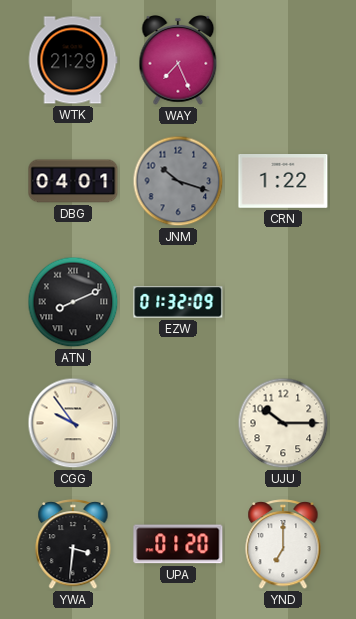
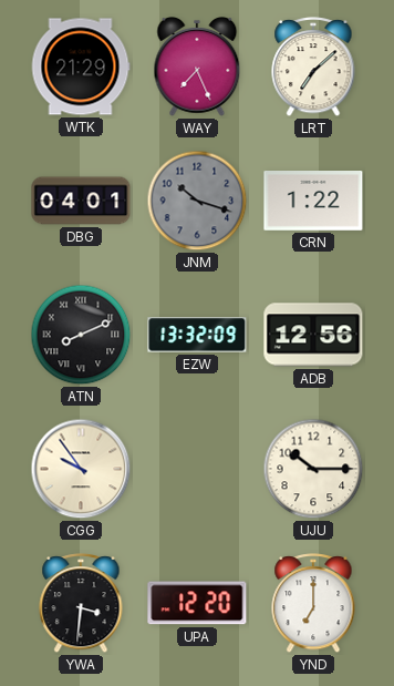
LRT: none -> 7:08 (313, 68)
EZW: 01:32 -> 13:32 (197, 335)
ADB: none -> 12:56 (313, 335)
UPA: 01:20 -> 12:20 (197, 603)
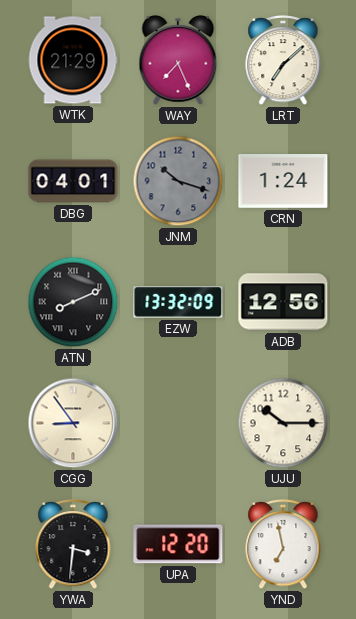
CRN: 1:22 -> 1:24 (283, 182)
CGG: 9:54 -> 8:54 (73, 423)
YND: 7:00 -> 6:58 (283, 545)
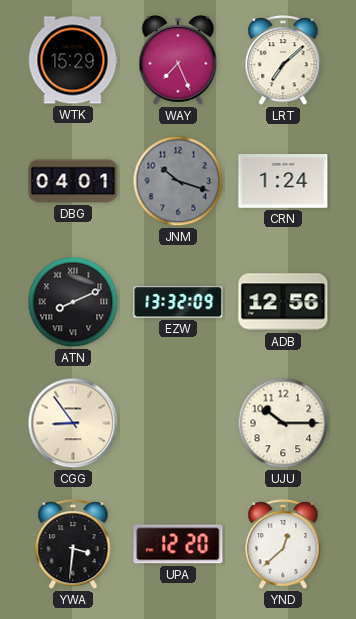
WTK: 21:29 -> 15:29 (73, 60)
YND: 6:58 -> 12:38 (283, 545)
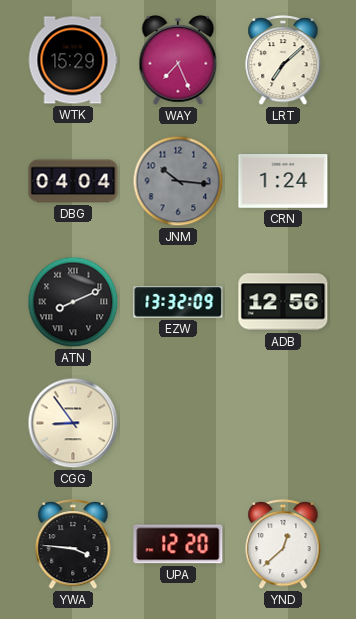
DBG: 04:01 -> 04:04 (73, 181)
JNM: 10:18 -> 10:16 (178, 181)
UJU: 10:15 -> none (283, 423)
YWA: 3:31 -> 3:46 (73, 545)
